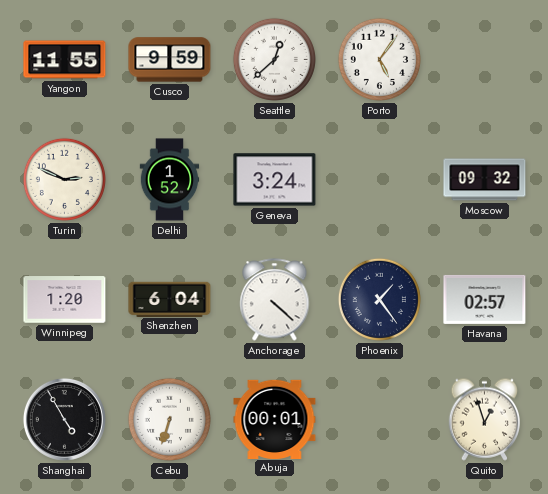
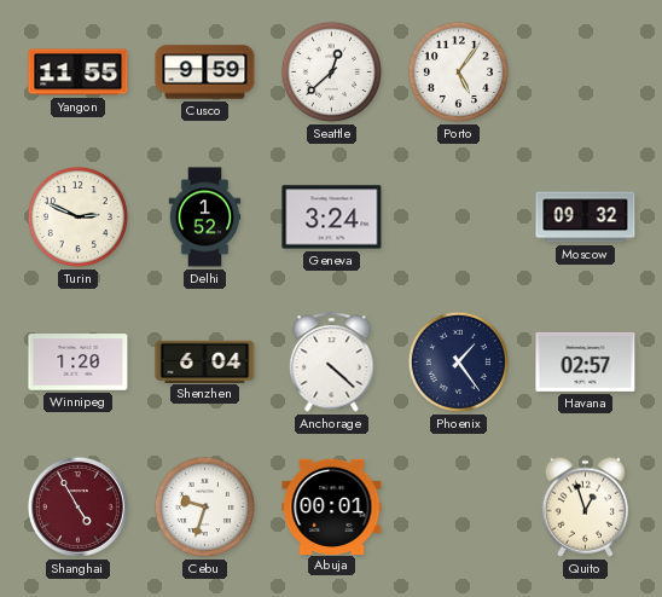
Shanghai dial: black -> burgundy (77, 506)
Cebu: 6:33 -> 9:33 (204, 506)
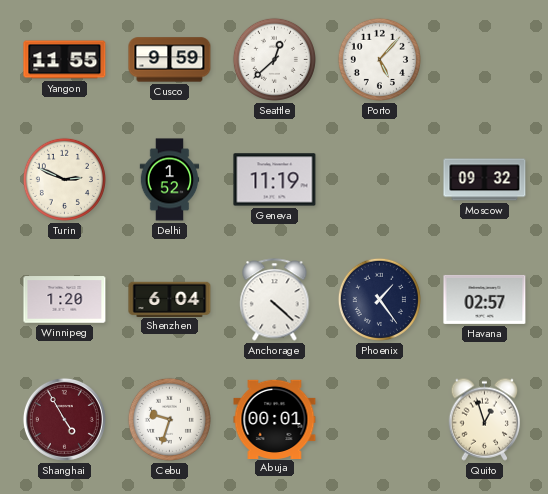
Porto: 5:06 -> 5:07 (379, 59)
Geneva: 3:24 -> 11:19 (275, 180)
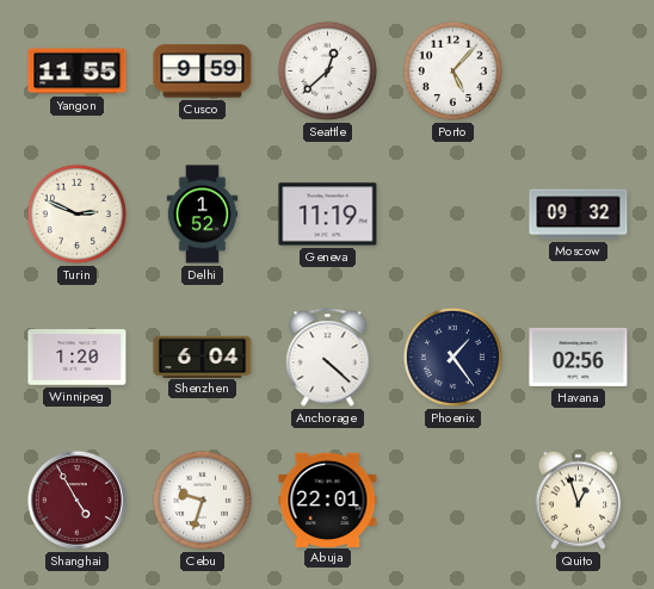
Havana: 02:57 -> 02:56 (579, 356)
Abuja: 00:01 -> 22:01 (328, 500)
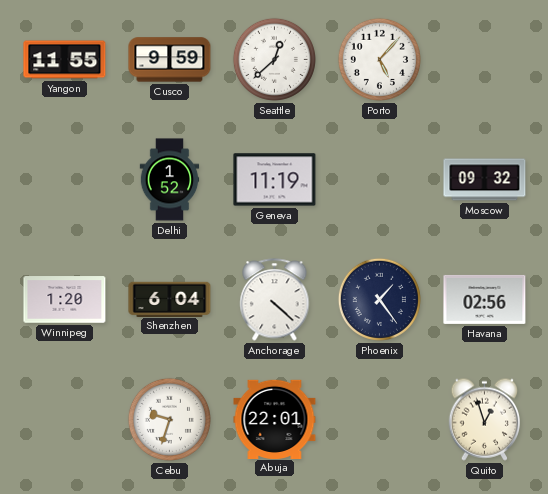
Turin: 2:49 -> none (76, 213)
Shanghai: 4:55 -> none (76, 500)
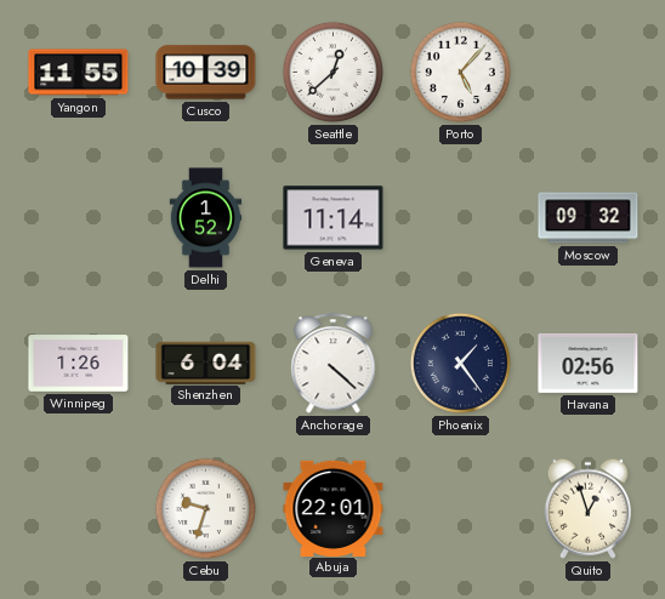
Cusco: 9:59 -> 10:39 (206, 73)
Geneva: 11:19 -> 11:14 (334, 218)
Winnipeg: 1:20 -> 1:26 (79, 364)
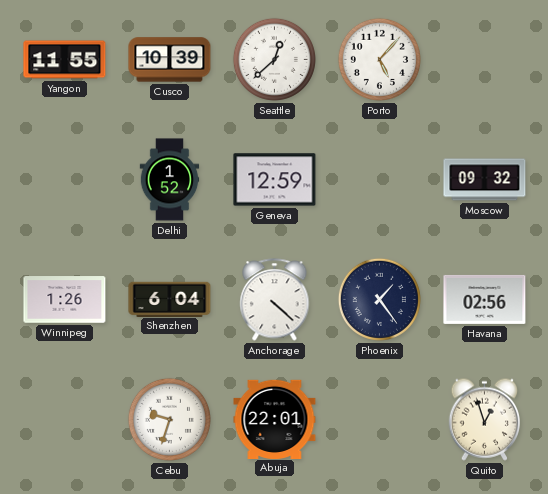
Geneva: 11:14 -> 12:59 (275, 180)
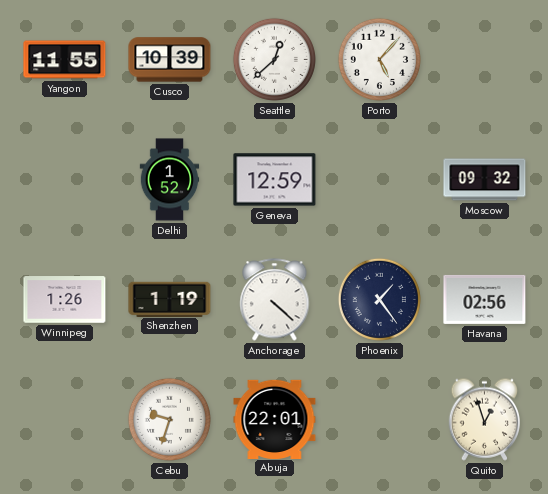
Shenzhen: 6:04 -> 1:19 (170, 299)
